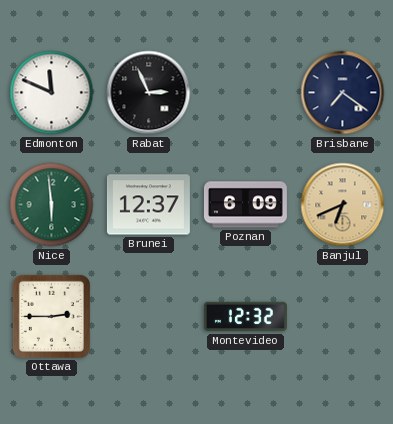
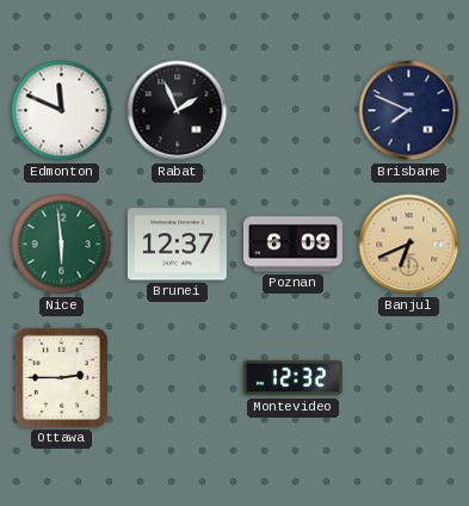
Rabat: 2:56 -> 1:56 (178, 111)
Brisbane: 7:21 -> 7:49 (409, 111)
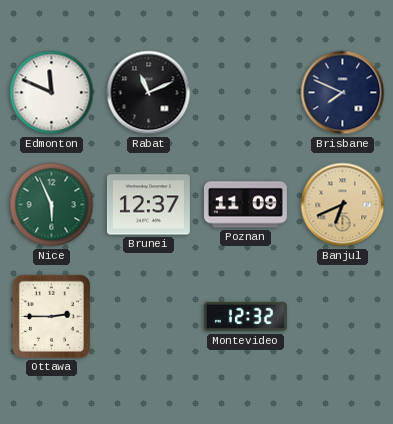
Rabat: 1:56 -> 11:11 (149, 93)
Nice: 5:59 -> 5:56 (52, 205)
Poznan: 6:09 -> 11:09 (245, 205)
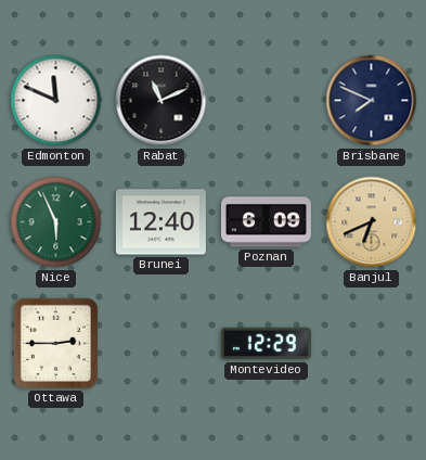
Brunei: 12:37 -> 12:40 (160, 222)
Poznan: 11:09 -> 6:09 (266, 222)
Montevideo: 12:32 -> 12:29 (266, 344)
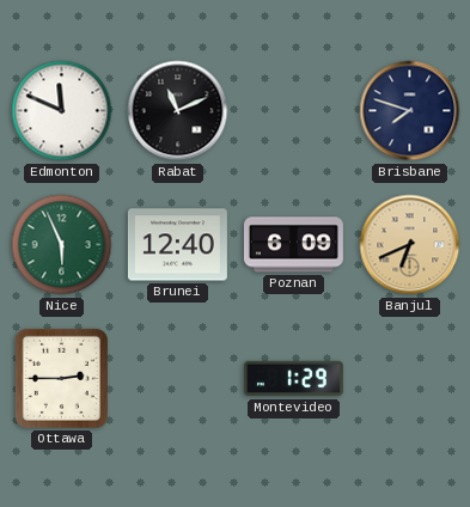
Brisbane: 7:49 -> 7:48 (410, 111)
Montevideo: 12:29 -> 1:29 (293, 379)
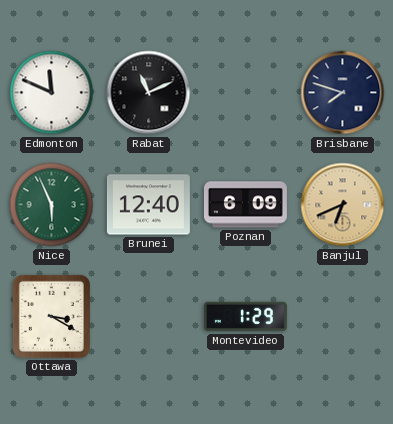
Ottawa: 2:45 -> 3:20 (51, 316)
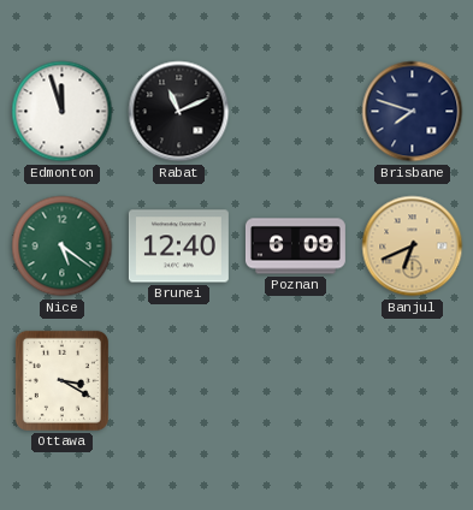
Edmonton: 11:49 -> 11:57 (63, 112)
Nice: 5:56 -> 5:21 (63, 247)
Montevideo: 1:29 -> none (245, 317)
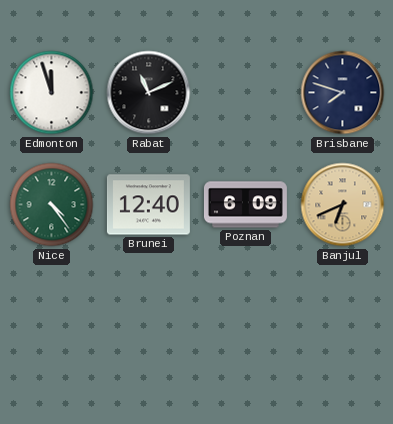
Nice: 5:21 -> 4:24 (52, 205)
Ottawa: 3:20 -> none (61, 380)
